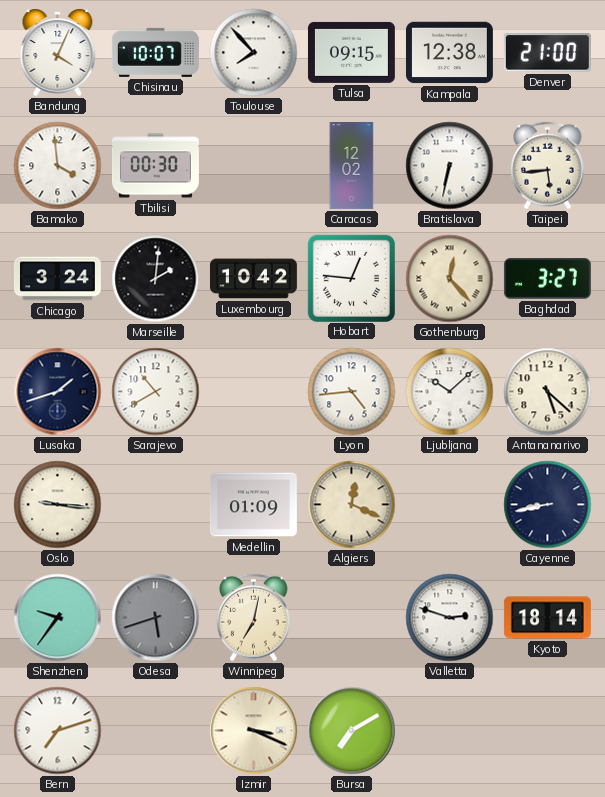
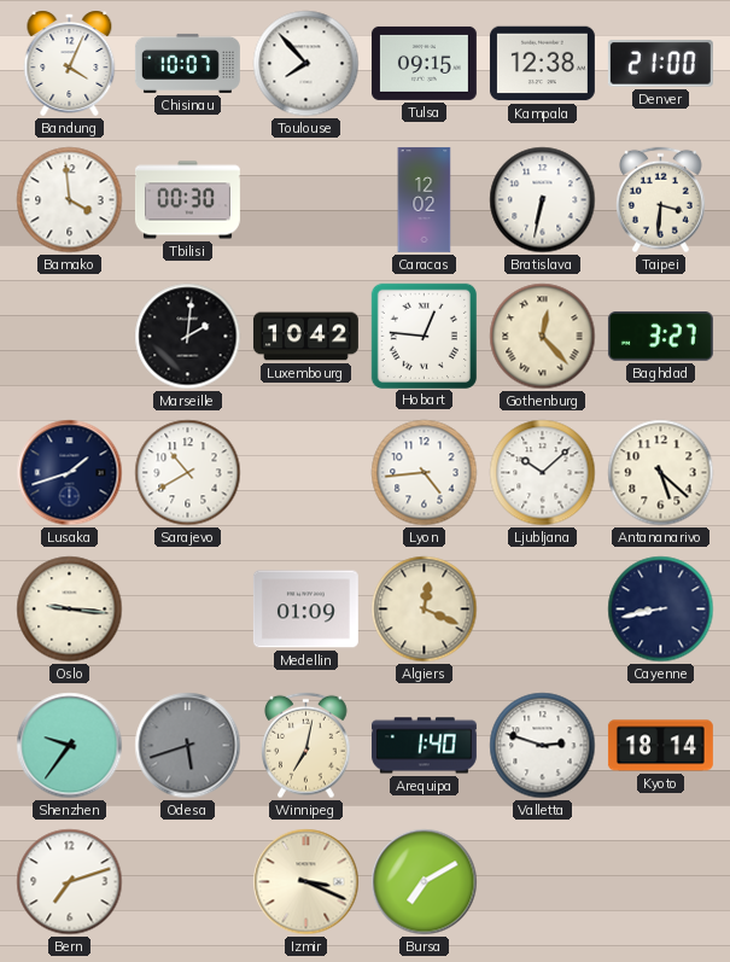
Taipei: 5:44 -> 3:31 (661, 200)
Chicago: 3:24 -> none (57, 279)
Arequipa: none -> 1:40 (424, 746)
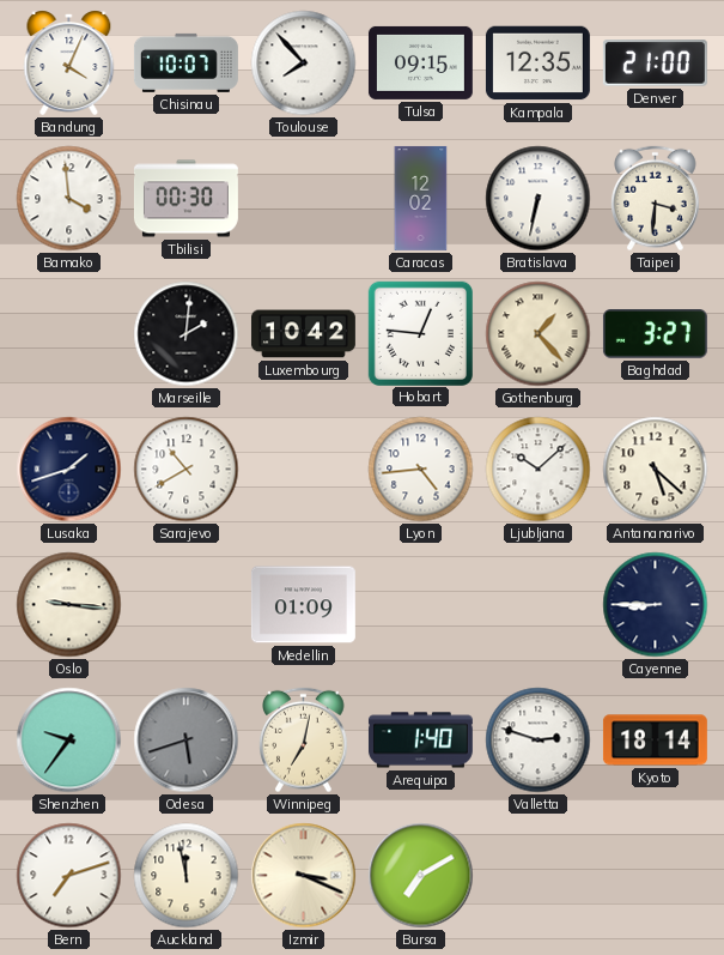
Kampala: 12:38 -> 12:35 (537, 64)
Gothenburg: 12:23 -> 1:23 (539, 334)
Algiers: 12:19 -> none (425, 610)
Cayenne: 8:43 -> 8:45 (656, 605)
Auckland: none -> 11:58 (187, 876)
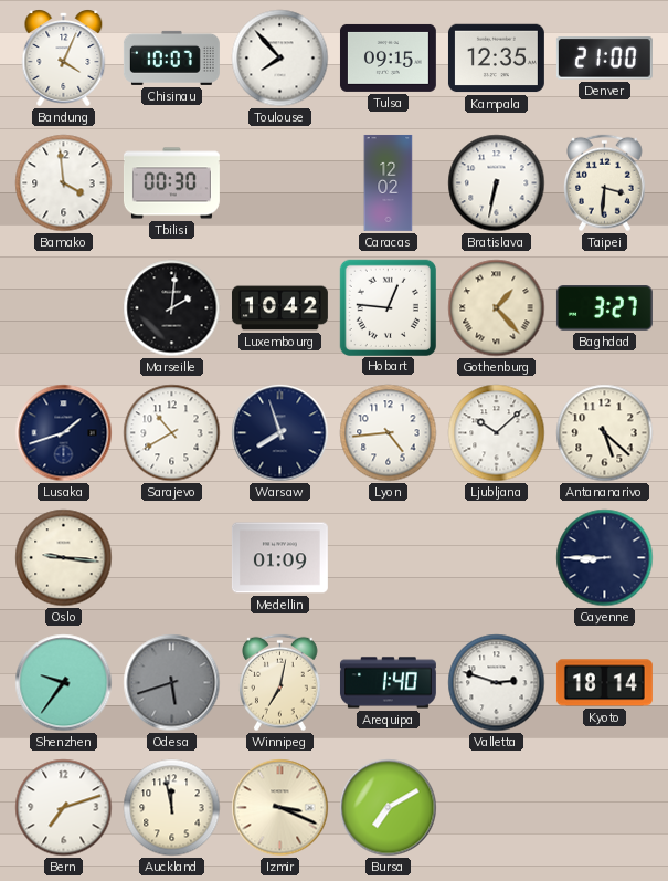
Warsaw: none -> 7:57 (280, 433)
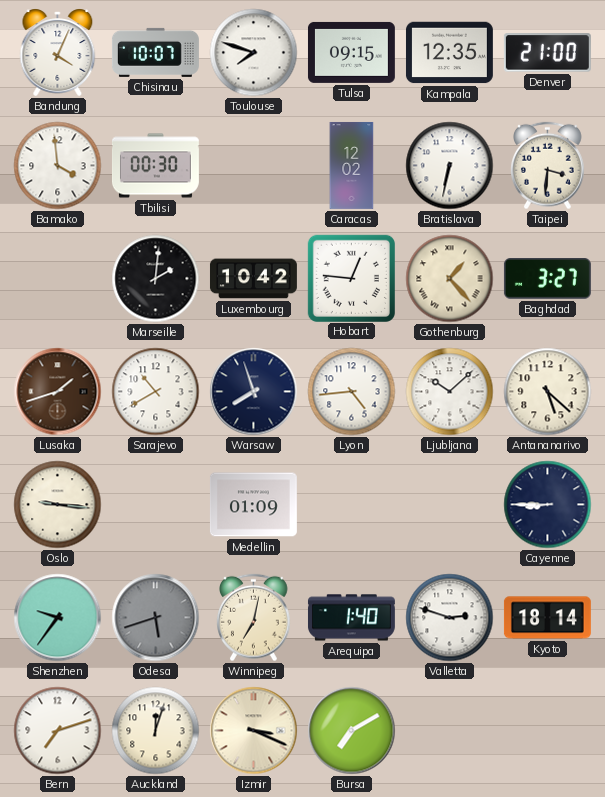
Toulouse: 7:53 -> 7:48 (254, 53)
Lusaka dial: navy -> brown (58, 392)
Auckland: 11:58 -> 12:03 (156, 731)
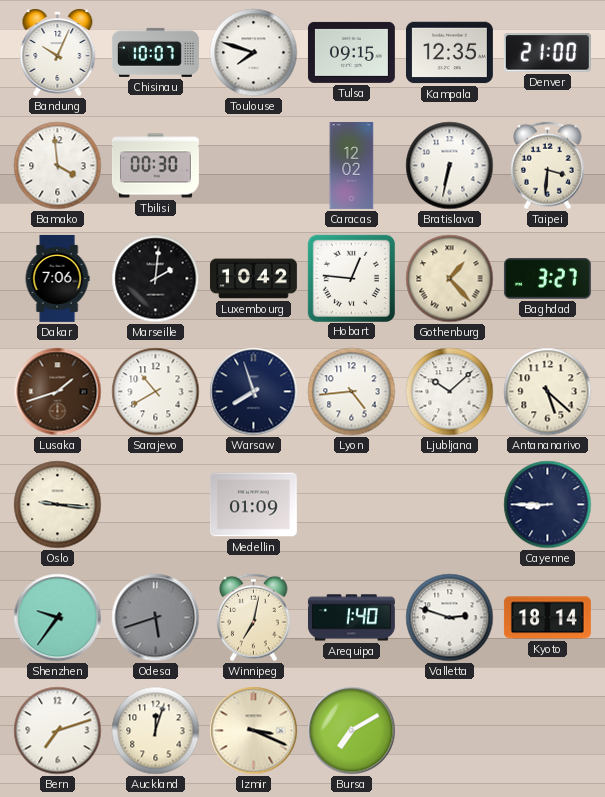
Bandung: 4:04 -> 10:04 (58, 52)
Dakar: none -> 7:06 (57, 278)
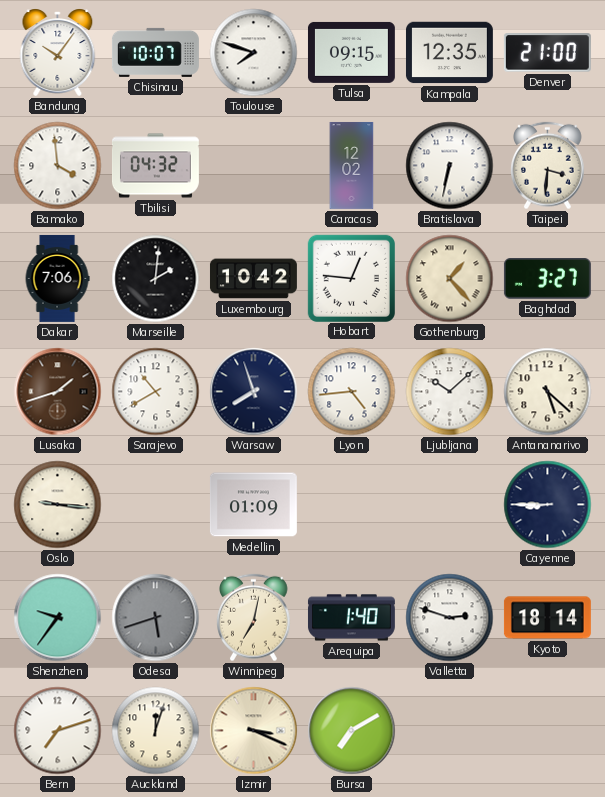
Bandung: 10:04 -> 10:06 (58, 52)
Tbilisi: 00:30 -> 04:32 (155, 166)
